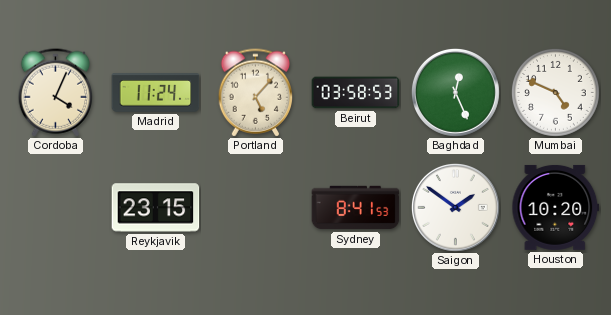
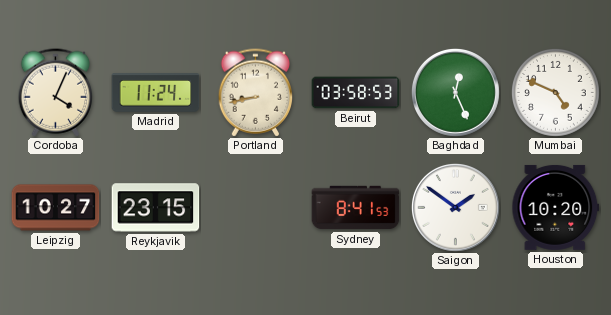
Portland: 5:07 -> 8:43 (256, 93)
Leipzig: none -> 10:27 (56, 208)
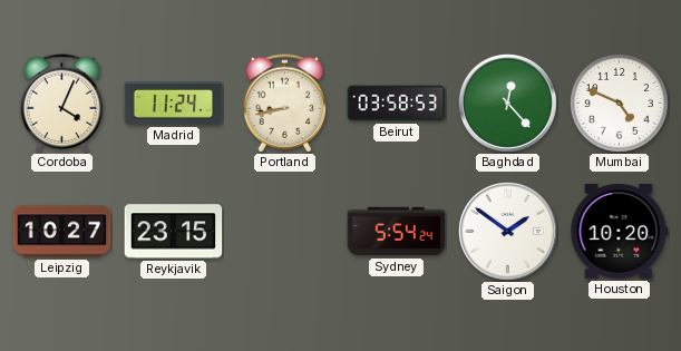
Baghdad: 12:26 -> 12:23 (507, 103)
Sydney: 8:41 -> 5:54 (397, 232)
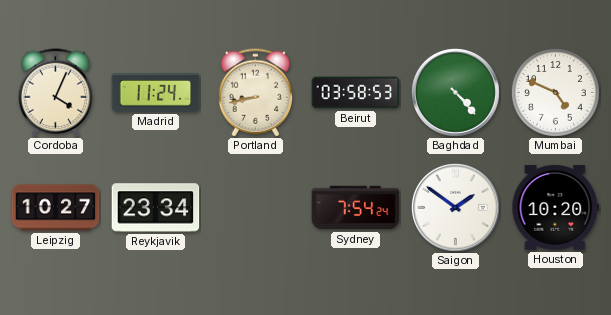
Baghdad: 12:23 -> 4:23 (455, 92)
Reykjavik: 23:15 -> 23:34 (156, 208)
Sydney: 5:54 -> 7:54 (356, 208)
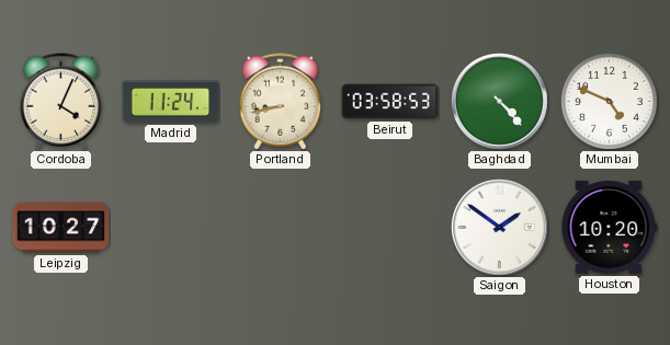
Reykjavik: 23:34 -> none (156, 208)
Sydney: 7:54 -> none (356, 208)
